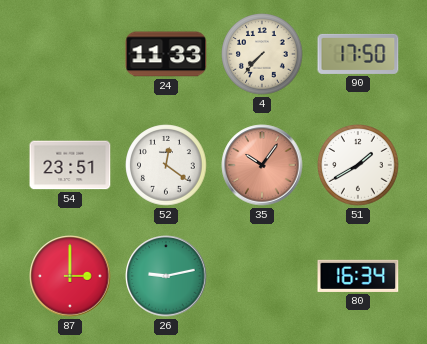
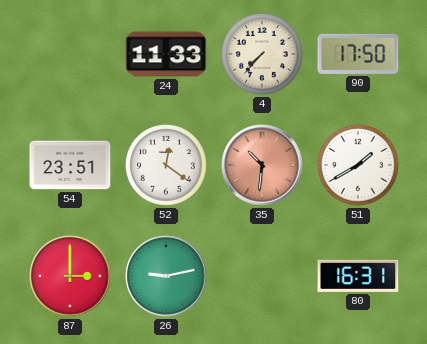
35: 10:06 -> 10:31 (262, 165)
80: 16:34 -> 16:31 (358, 276)
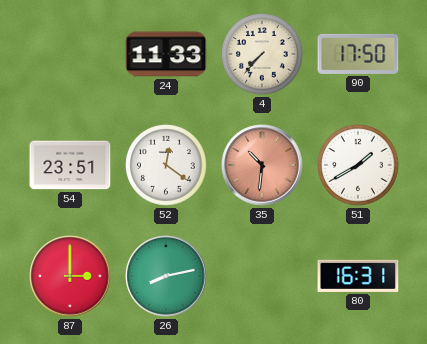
26: 9:13 -> 8:13 (166, 276)
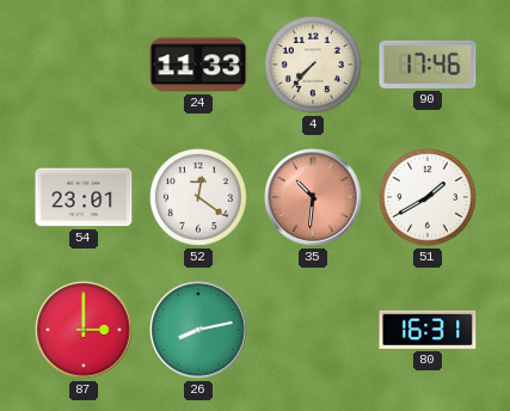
90: 17:50 -> 17:46 (428, 65)
54: 23:51 -> 23:01 (84, 197)
